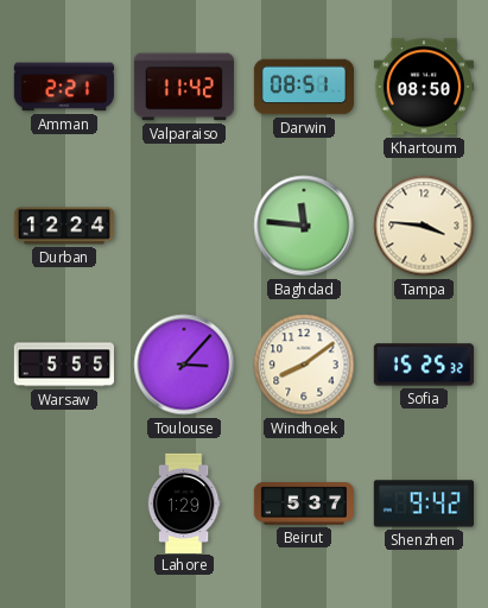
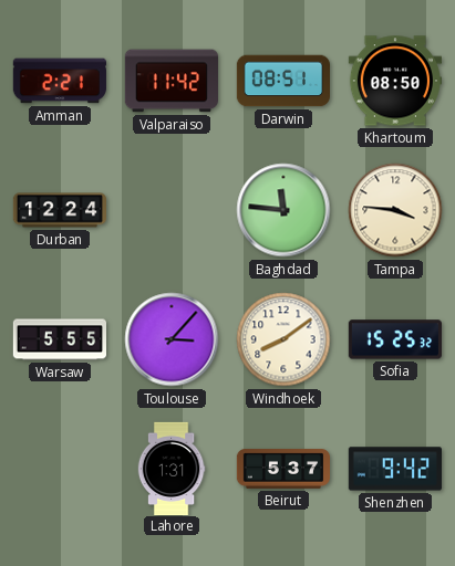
Lahore: 1:29 -> 1:31 (172, 468)
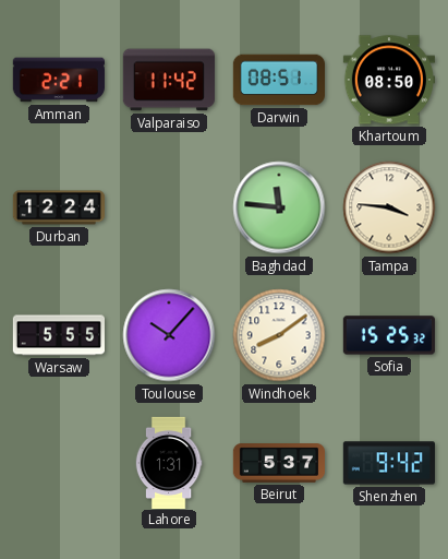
Toulouse: 3:07 -> 10:07 (169, 335)
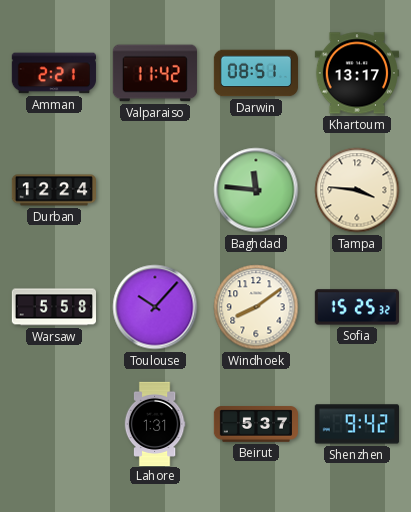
Khartoum: 08:50 -> 13:17 (356, 73)
Warsaw: 5:55 -> 5:58 (53, 307)
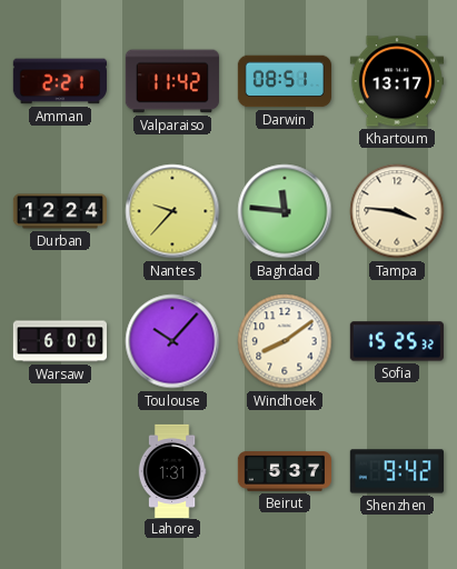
Nantes: none -> 9:37 (172, 211)
Warsaw: 5:58 -> 6:00 (59, 341)
